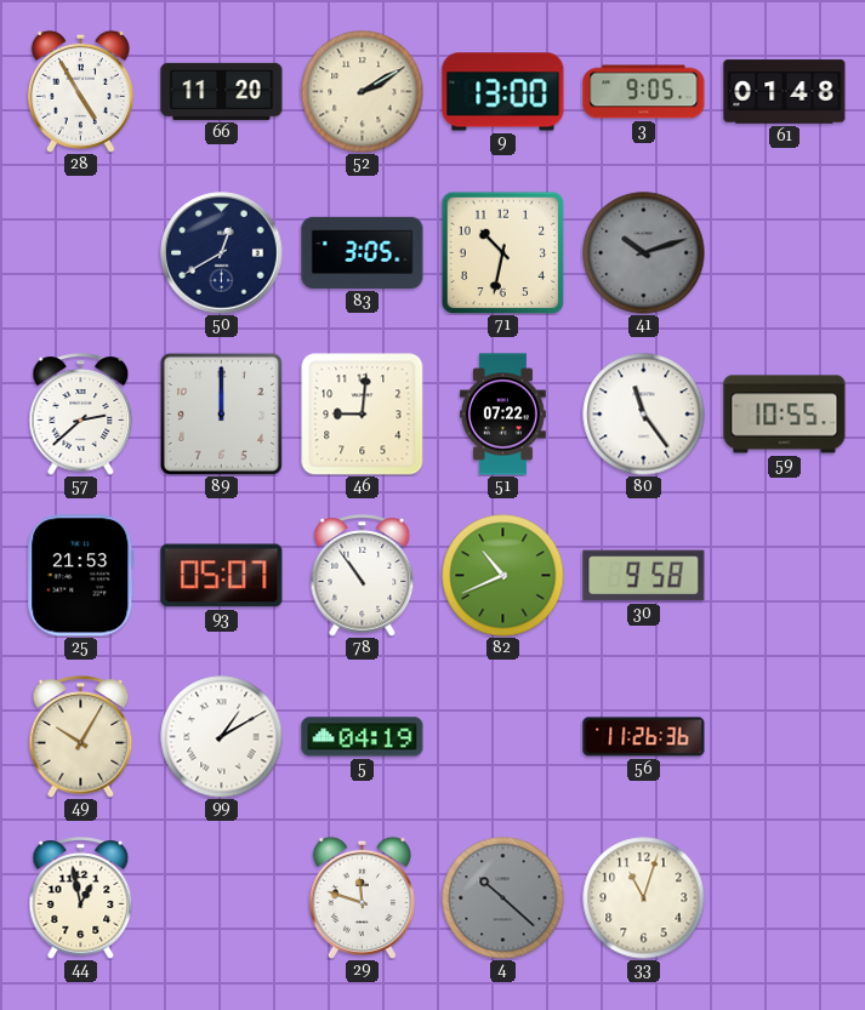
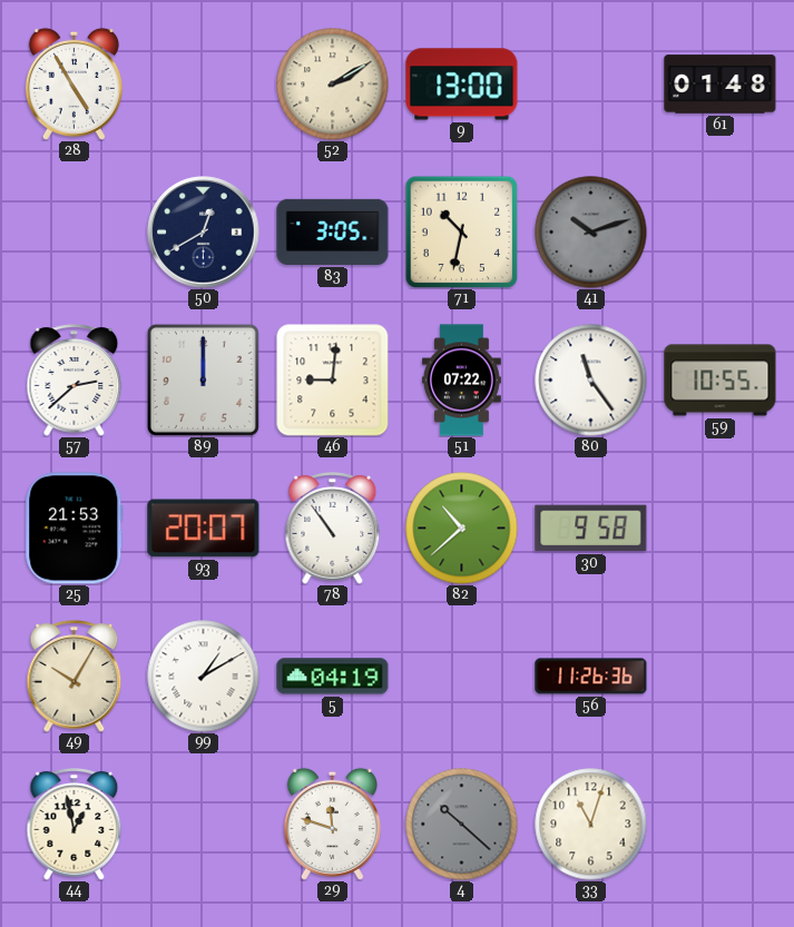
66: 11:20 -> none (222, 91)
3: 9:05 -> none (644, 92)
93: 05:07 -> 20:07 (204, 529)
82: 10:41 -> 10:38 (462, 529)
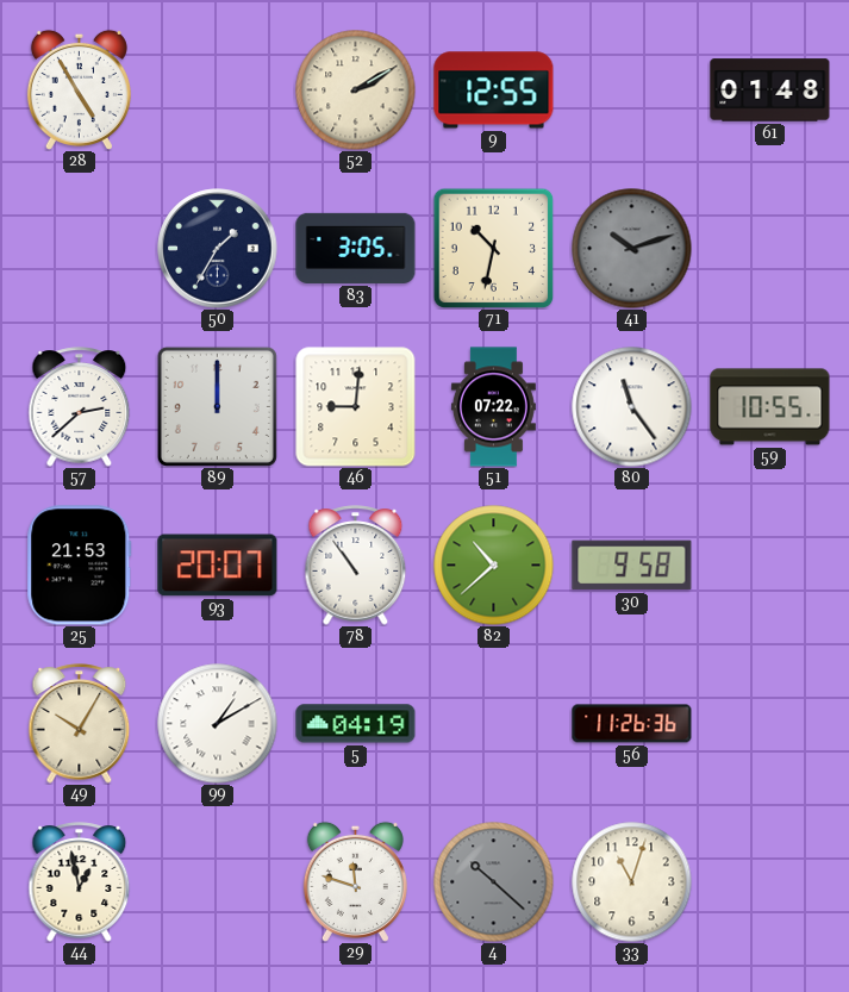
9: 13:00 -> 12:55 (494, 91)
50: 12:40 -> 1:35 (218, 249)
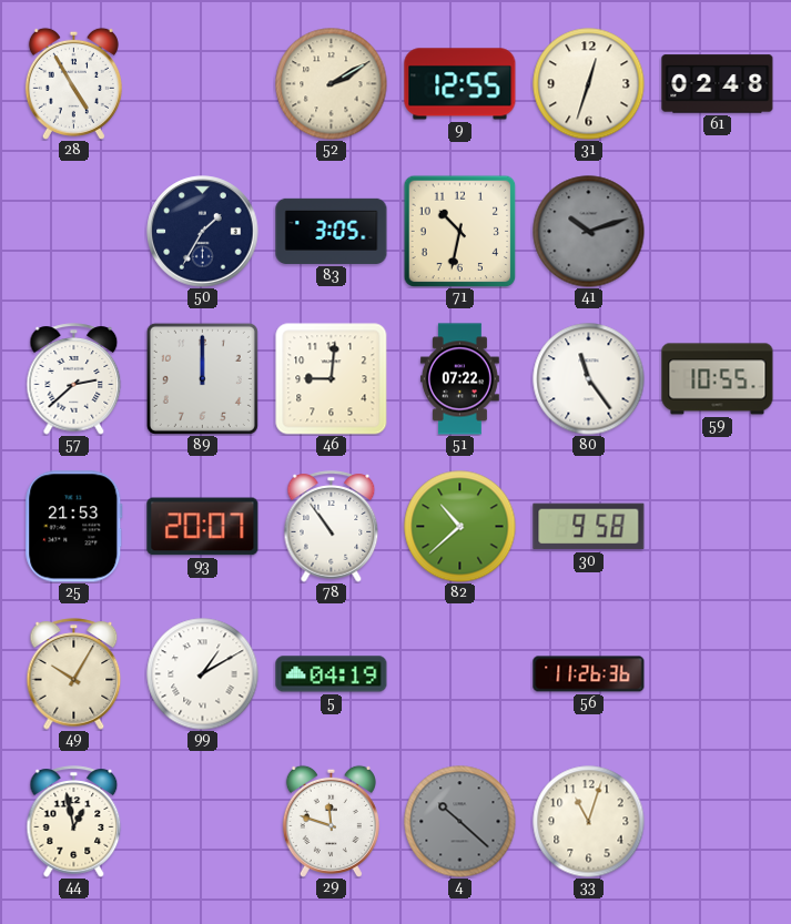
31: none -> 12:33 (589, 84)
61: 01:48 -> 02:48 (718, 84)
